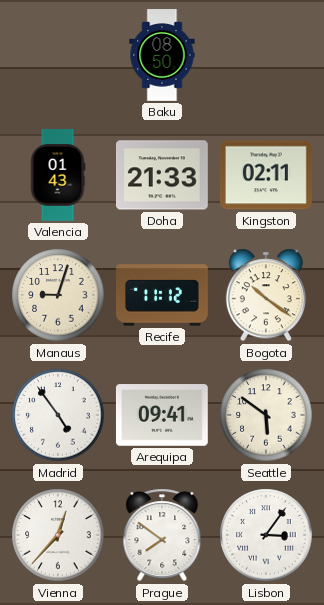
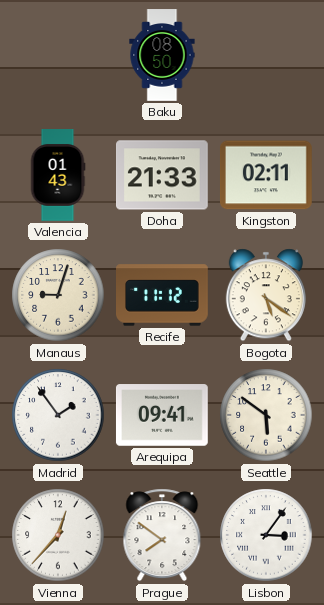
Bogota: 10:21 -> 5:21 (266, 295)
Madrid: 4:54 -> 1:54 (58, 415)
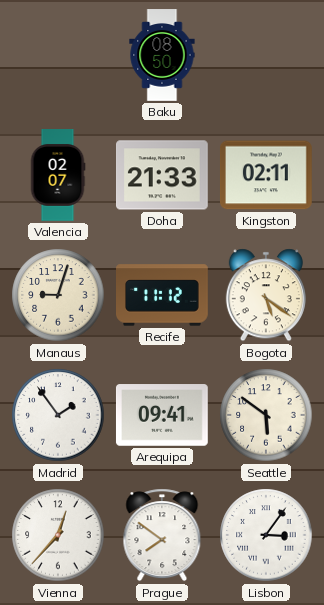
Valencia: 01:43 -> 02:07 (58, 176)
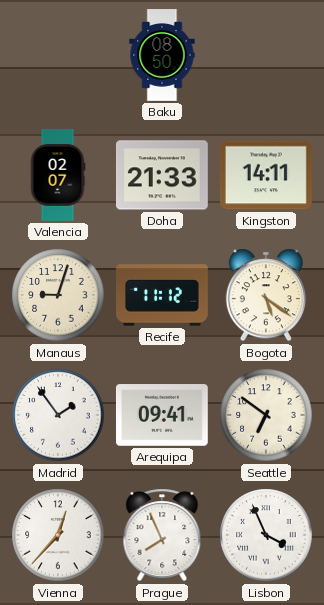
Kingston: 02:11 -> 14:11 (266, 175)
Seattle: 5:51 -> 6:51 (266, 415)
Prague: 7:51 -> 7:56 (162, 535)
Lisbon: 3:06 -> 3:56 (266, 535)
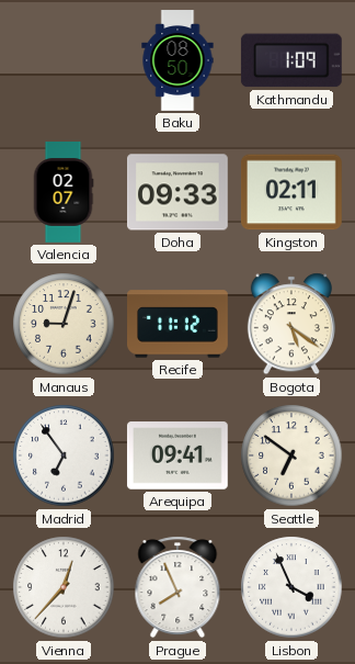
Kathmandu: none -> 1:09 (291, 60)
Doha: 21:33 -> 09:33 (179, 192)
Kingston: 14:11 -> 02:11 (291, 192)
Madrid: 1:54 -> 6:54 (64, 455)
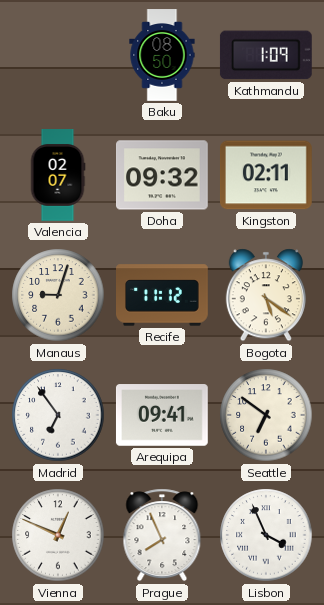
Doha: 09:33 -> 09:32 (163, 175)
Vienna: 12:37 -> 12:49 (58, 535)
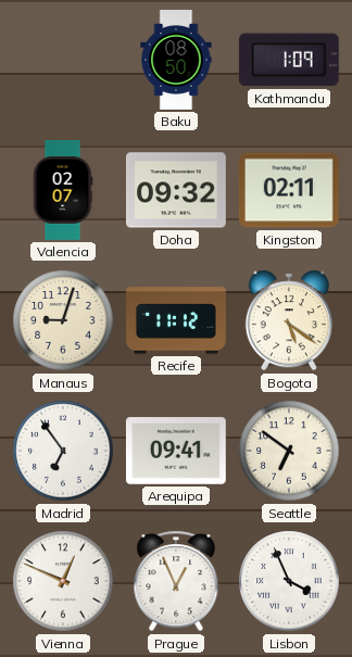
Prague: 7:56 -> 12:56 (176, 581)
